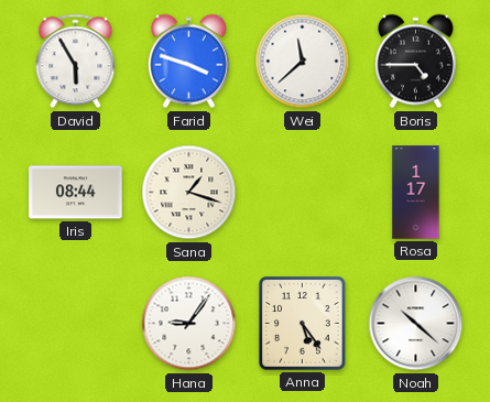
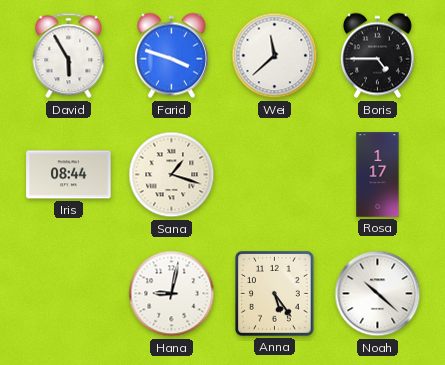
Hana: 9:06 -> 9:02 (172, 294)
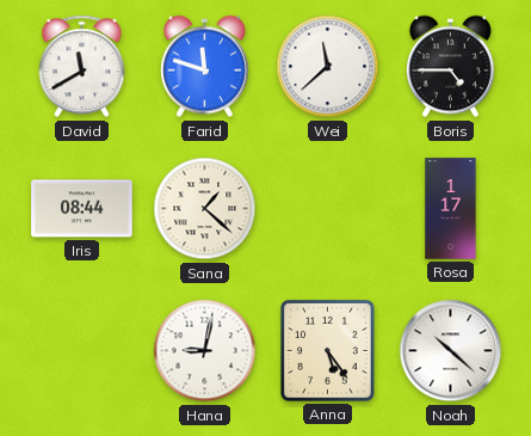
David: 5:55 -> 11:40 (82, 67)
Farid: 3:48 -> 11:48 (204, 67)
Sana: 1:18 -> 1:22 (205, 209)
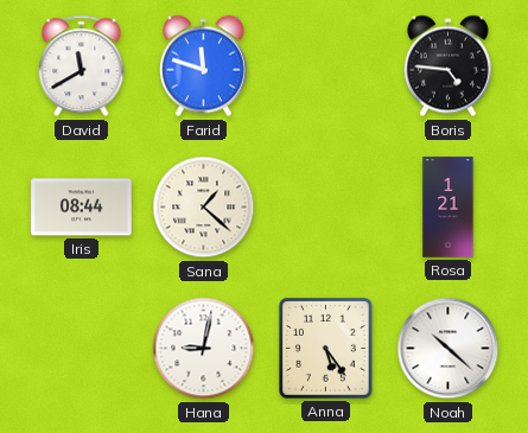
Wei: 11:38 -> none (328, 67)
Boris: 4:45 -> 4:46 (447, 66)
Rosa: 1:17 -> 1:21 (449, 208)
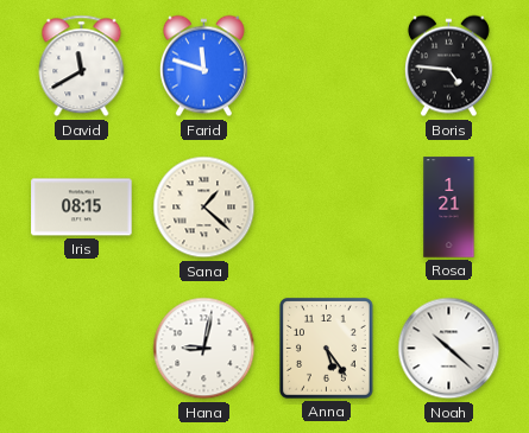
Iris: 08:44 -> 08:15 (82, 208)
